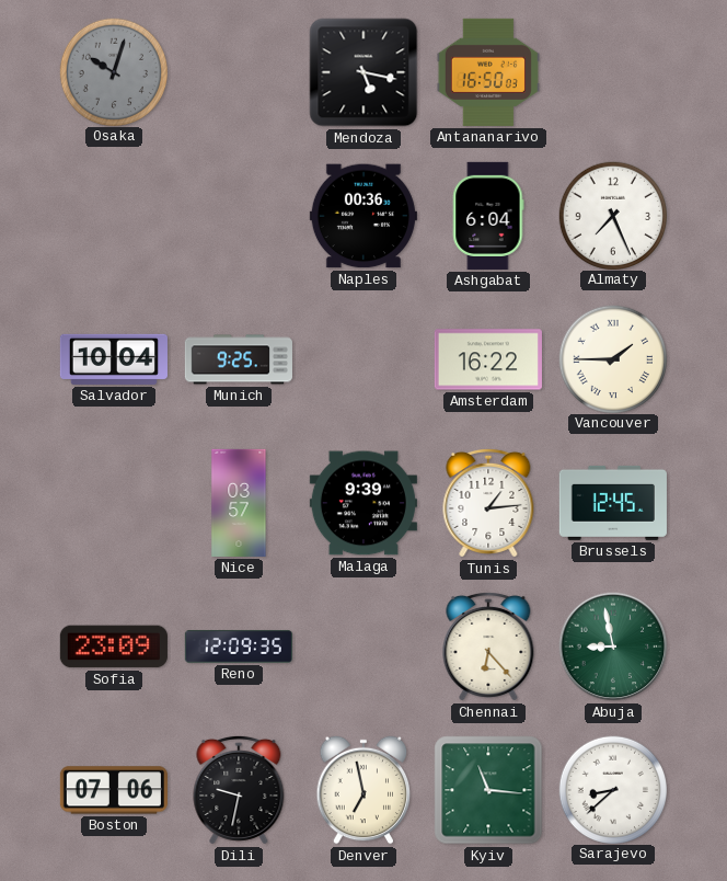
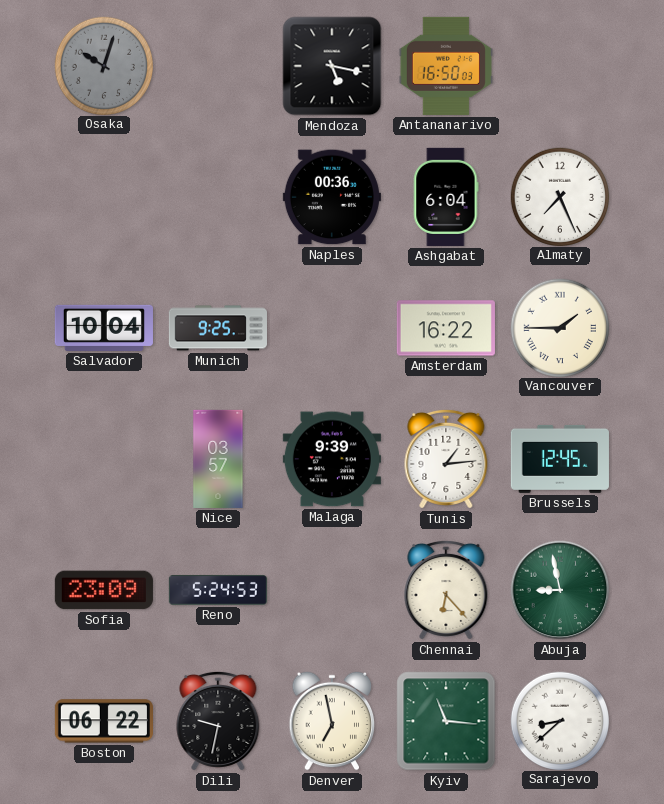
Reno: 12:09 -> 5:24 (218, 590)
Boston: 07:06 -> 06:22 (104, 721)
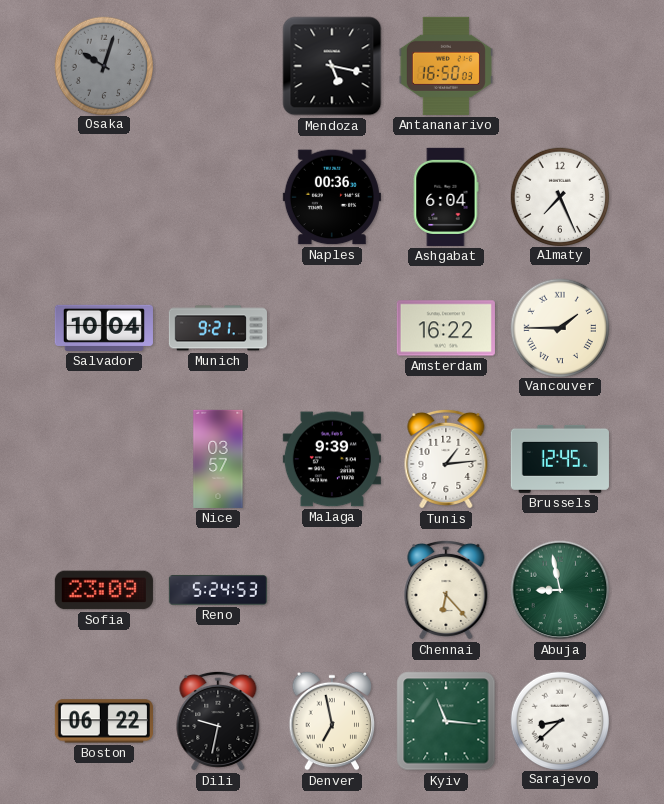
Munich: 9:25 -> 9:21 (218, 328)
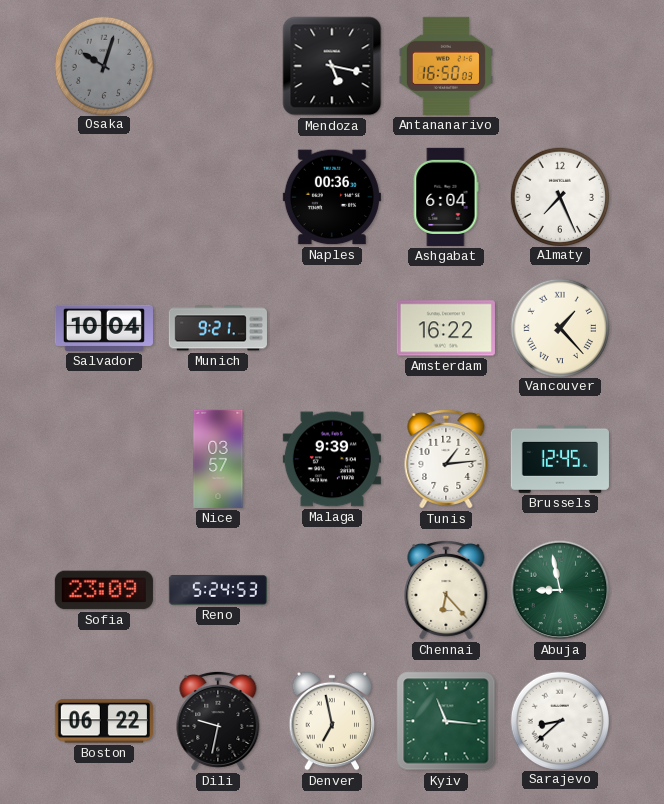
Vancouver: 1:45 -> 1:23 (559, 327)
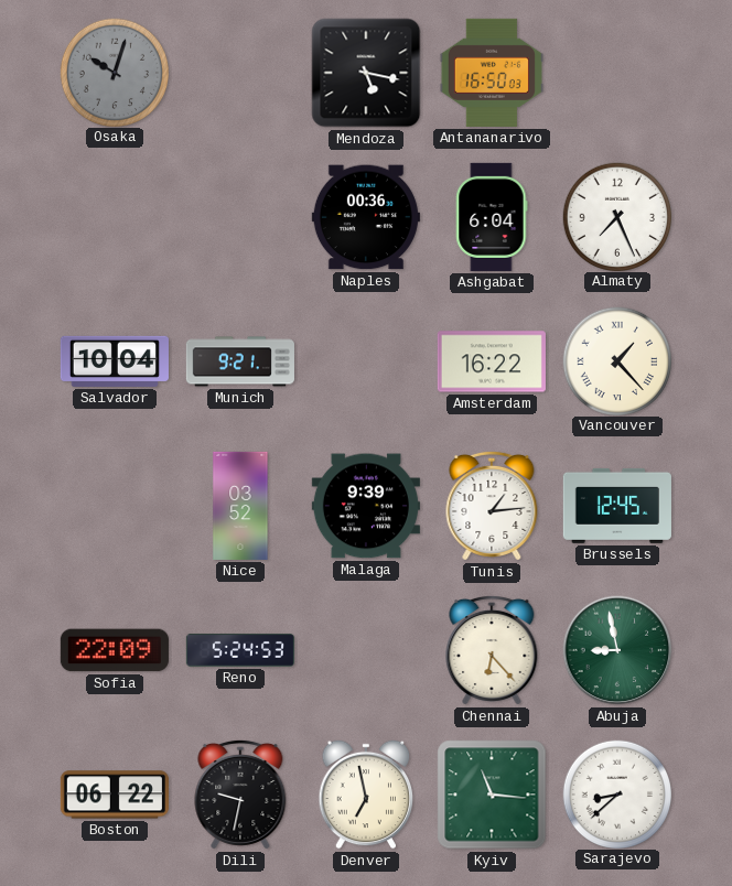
Nice: 03:57 -> 03:52 (240, 506)
Sofia: 23:09 -> 22:09 (115, 650)
